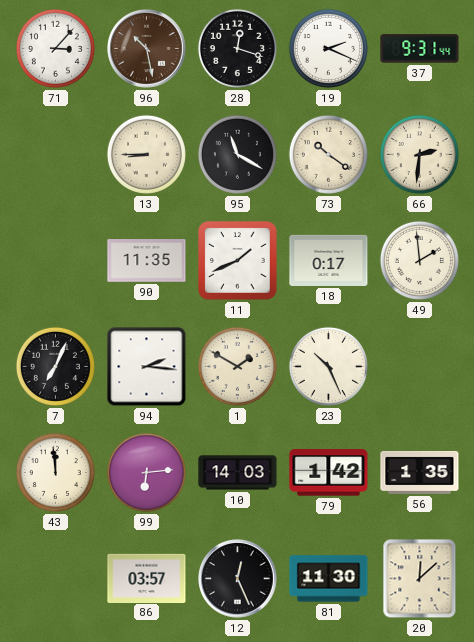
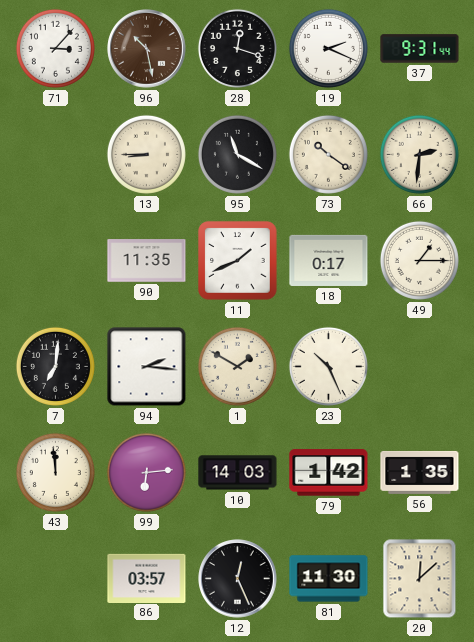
49: 1:59 -> 1:15 (419, 260)
7: 7:04 -> 7:01 (55, 366)
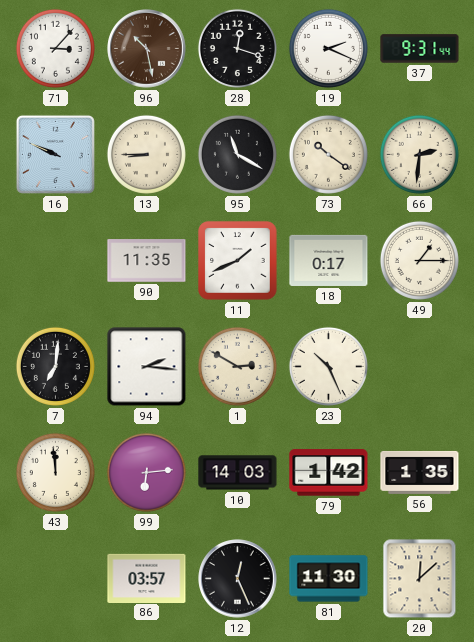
16: none -> 9:49 (55, 154)
1: 1:50 -> 2:50 (237, 366)
